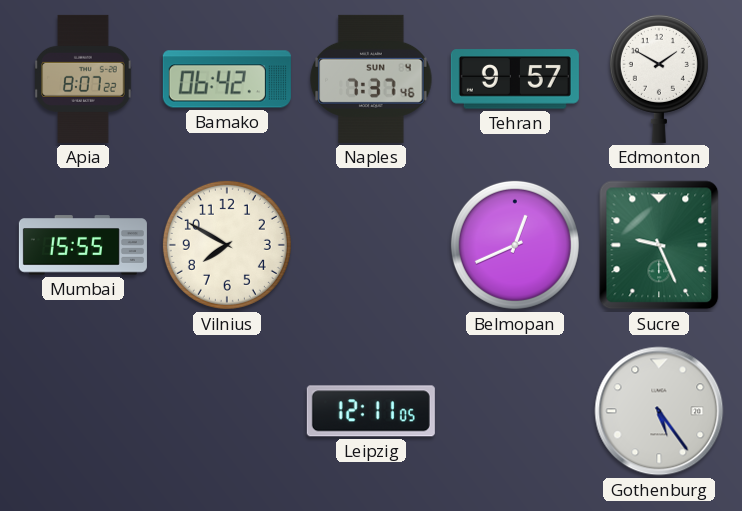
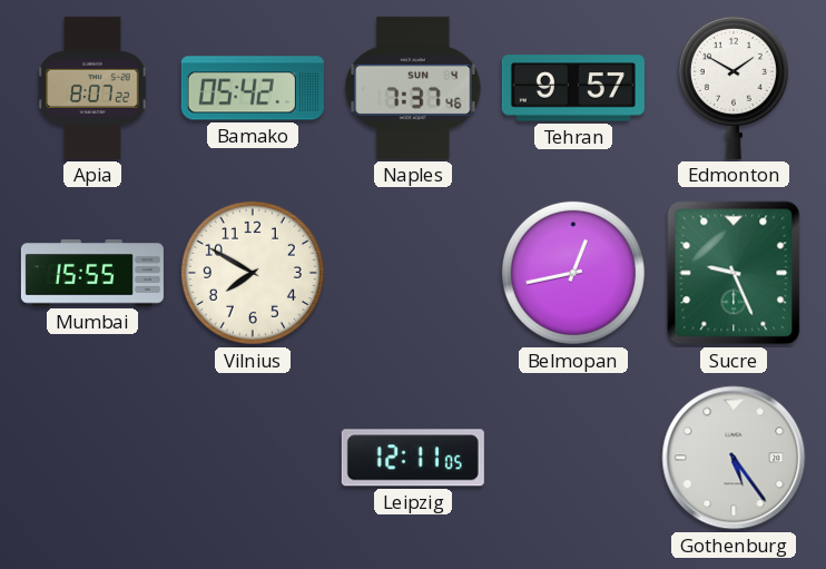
Bamako: 06:42 -> 05:42 (253, 88)
Belmopan: 12:41 -> 12:43 (573, 273)
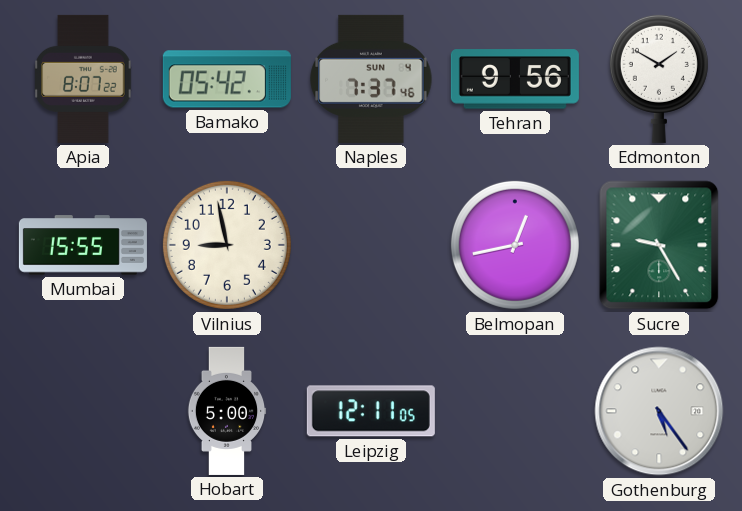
Tehran: 9:57 -> 9:56 (515, 79)
Vilnius: 7:50 -> 8:58 (227, 245)
Sucre: 9:26 -> 9:25 (659, 245)
Hobart: none -> 5:00 (227, 411)
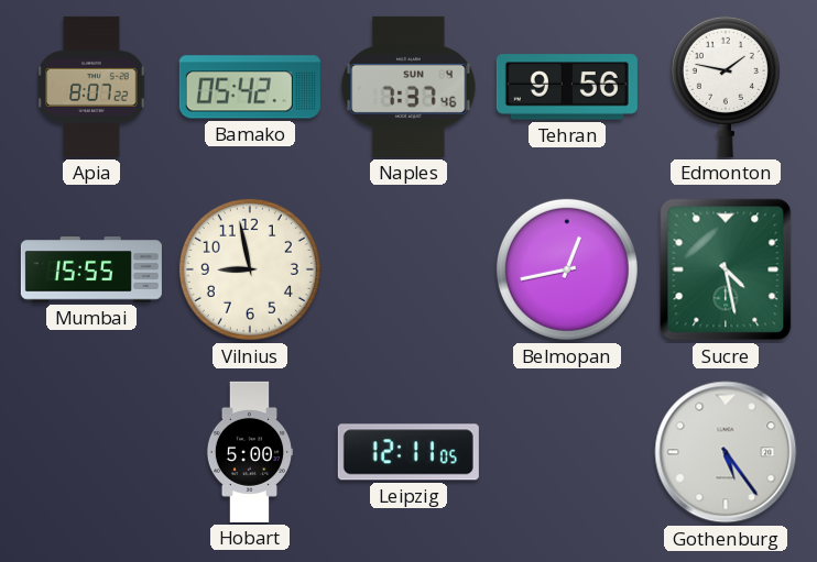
Edmonton: 1:50 -> 1:47 (726, 86)
Sucre: 9:25 -> 4:28 (726, 269)
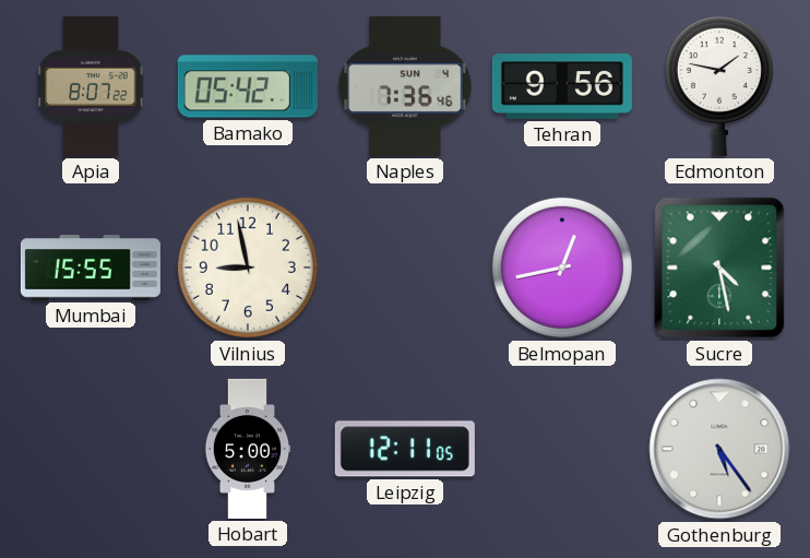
Naples: 7:37 -> 7:36 (405, 86)
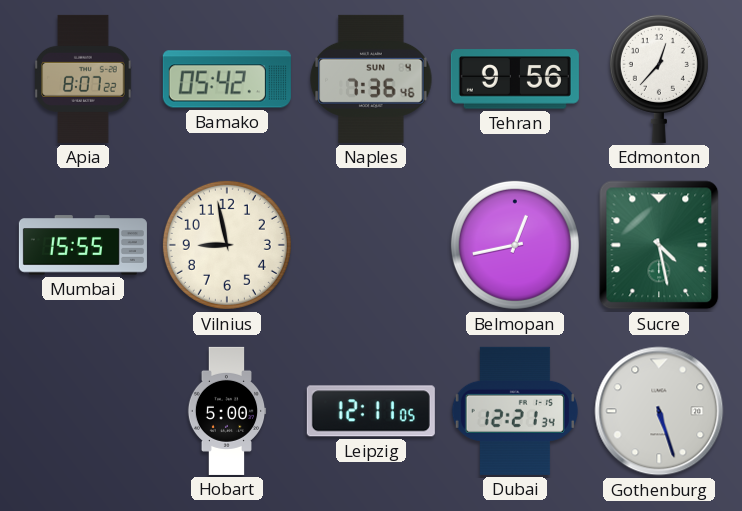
Edmonton: 1:47 -> 12:37 (659, 78)
Dubai: none -> 12:21 (515, 411)
Gothenburg: 5:24 -> 5:27 (659, 411)
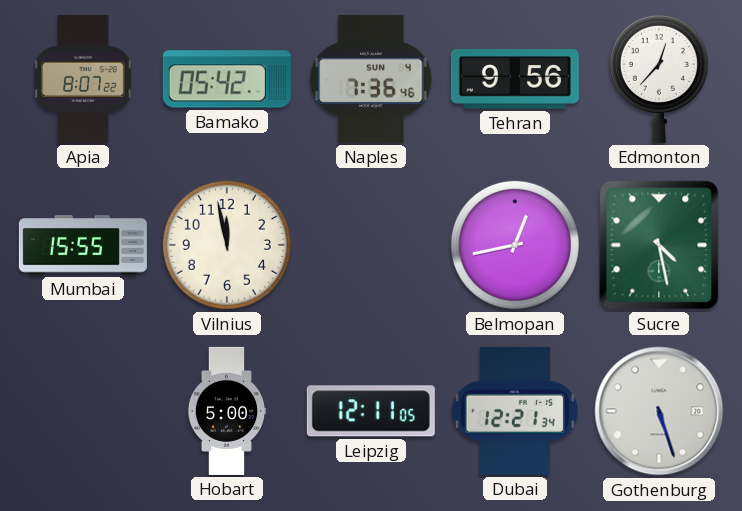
Vilnius: 8:58 -> 11:58 (227, 245)
